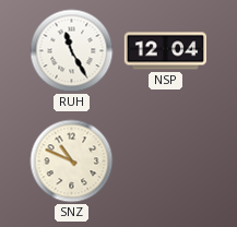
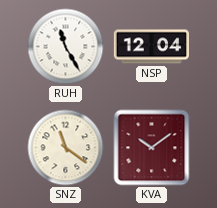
SNZ: 10:49 -> 11:21 (66, 148)
KVA: none -> 10:09 (152, 148)
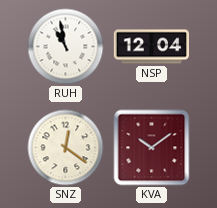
RUH: 11:25 -> 10:58 (66, 47)
SNZ: 11:21 -> 12:21 (66, 148)
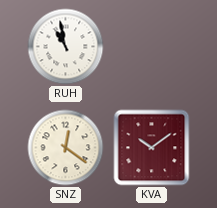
NSP: 12:04 -> none (152, 47)
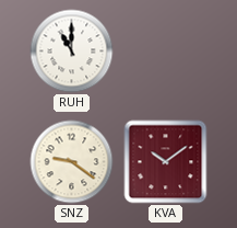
RUH: 10:58 -> 11:00 (72, 52)
SNZ: 12:21 -> 9:21 (72, 162)
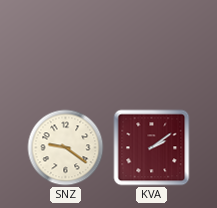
RUH: 11:00 -> none (72, 52)
KVA: 10:09 -> 2:09 (152, 148)
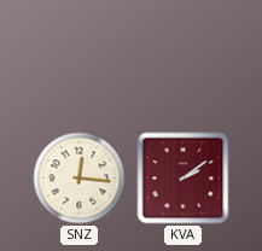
SNZ: 9:21 -> 12:16 (80, 179)
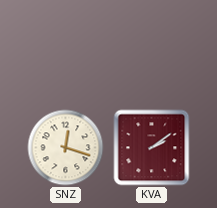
SNZ: 12:16 -> 12:18 (66, 148)
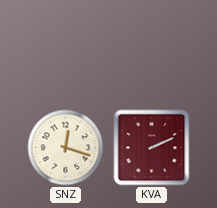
KVA: 2:09 -> 2:11 (152, 148)
